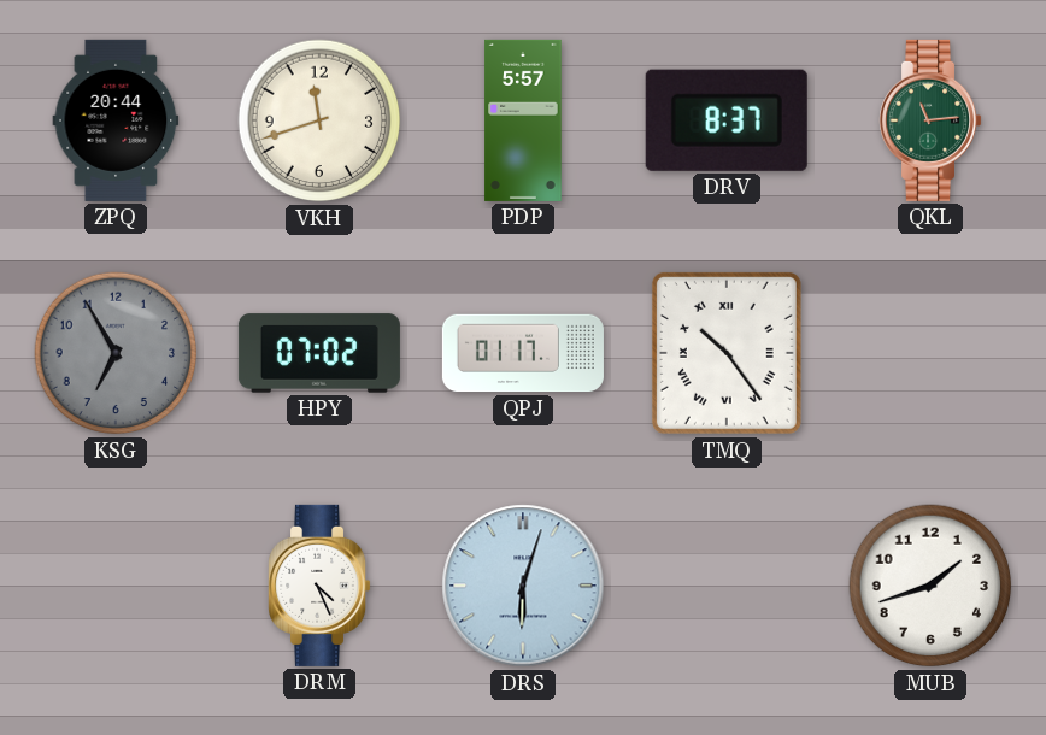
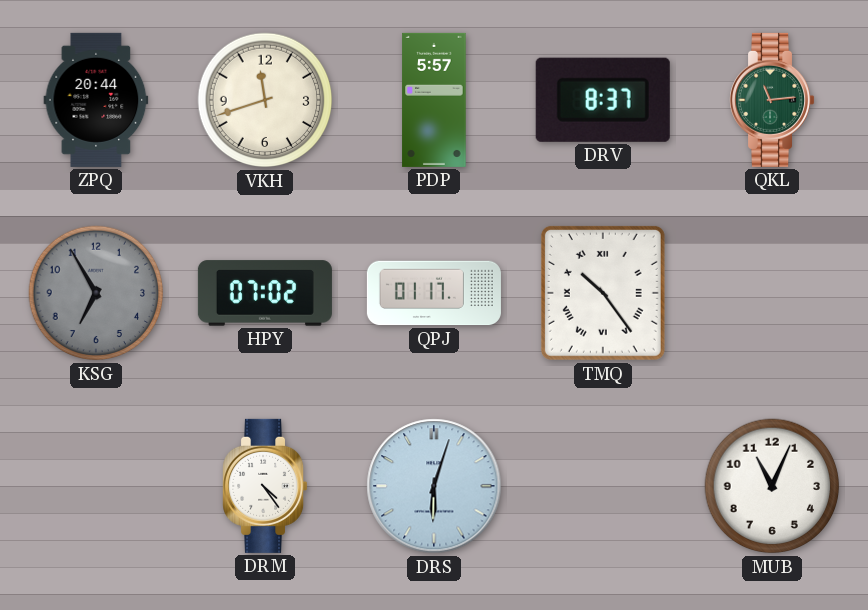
DRM: 4:26 -> 4:24 (265, 486)
MUB: 1:42 -> 11:04 (772, 486)
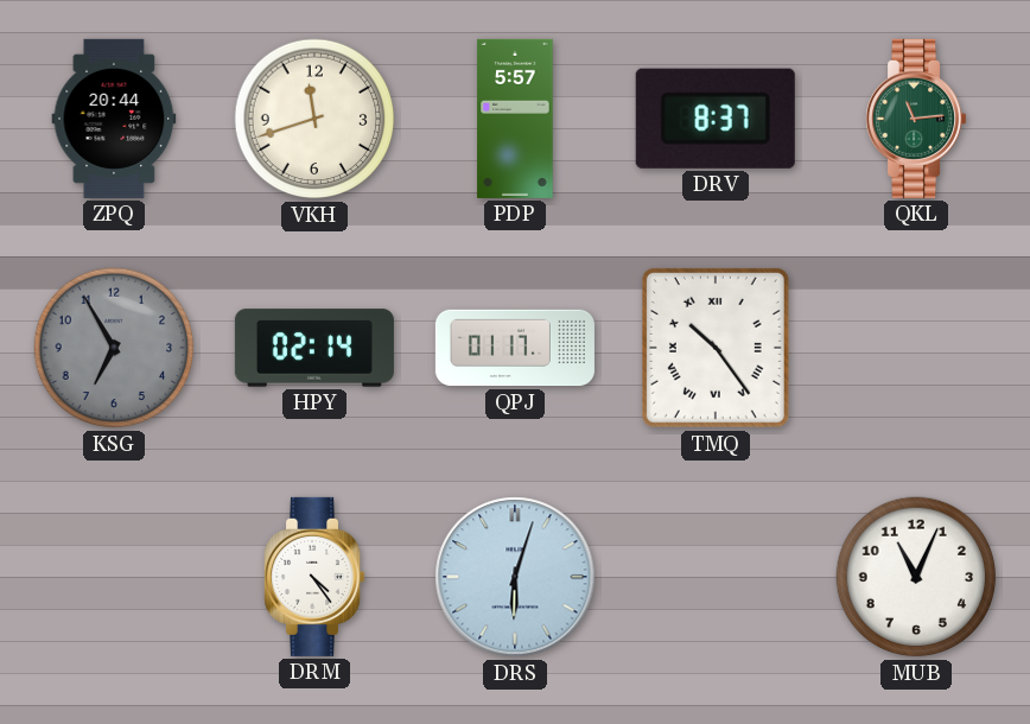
HPY: 07:02 -> 02:14 (314, 348)
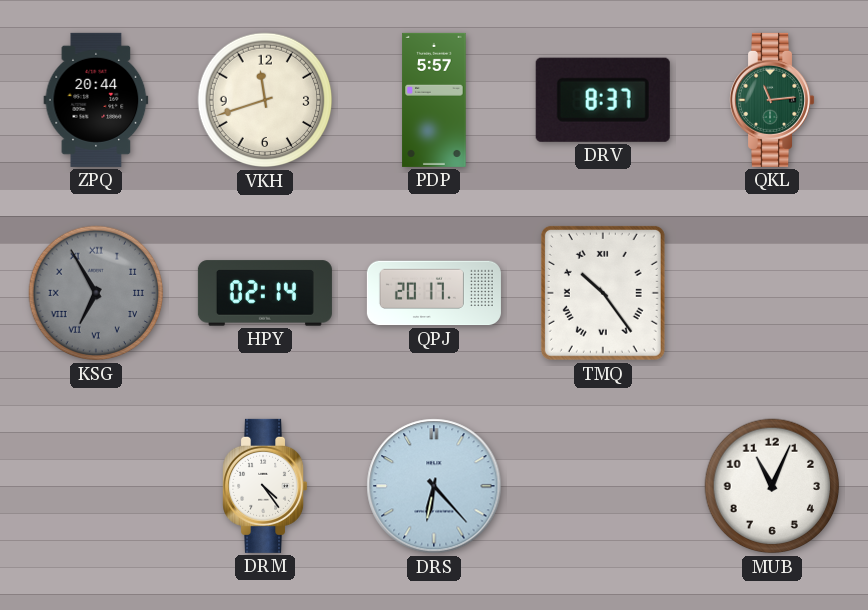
KSG numerals: Arabic -> Roman (96, 293)
QPJ: 01:17 -> 20:17 (434, 293)
DRS: 6:03 -> 6:23 (434, 486)
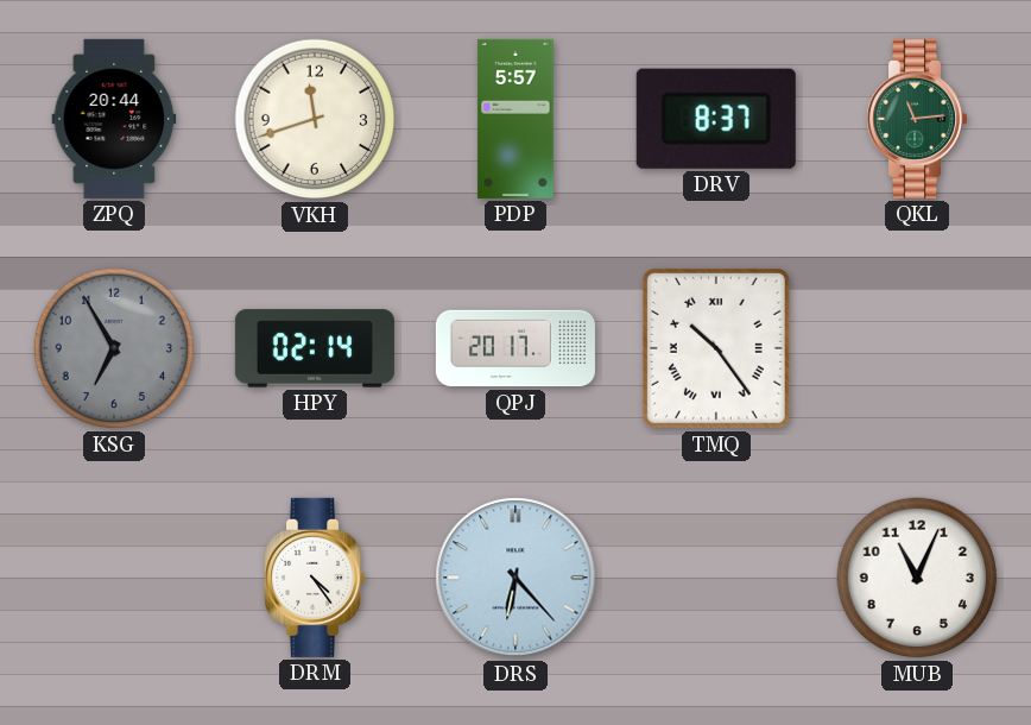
KSG numerals: Roman -> Arabic (114, 348)
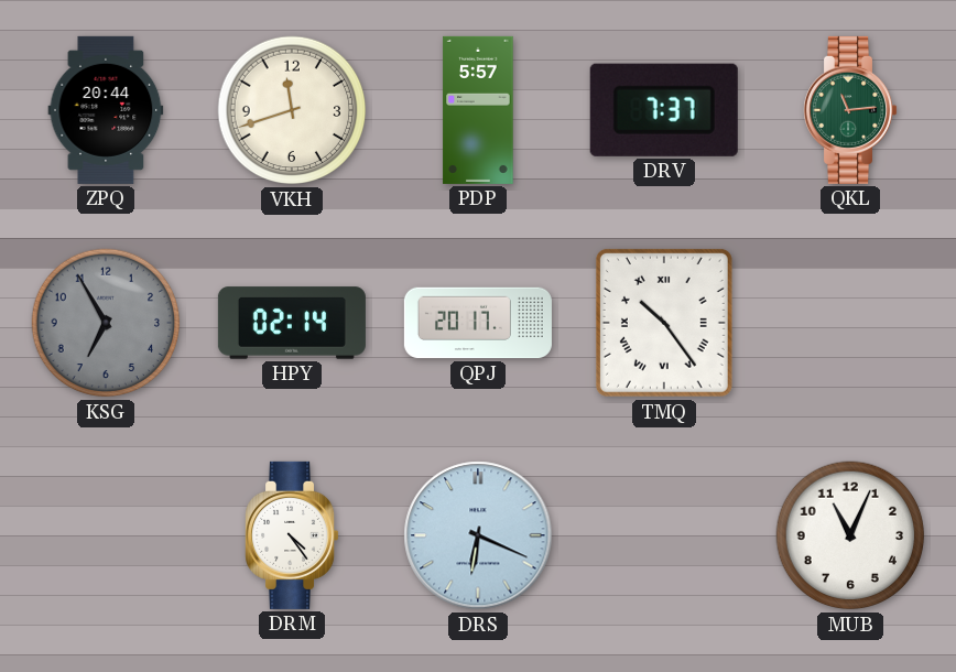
DRV: 8:37 -> 7:37 (664, 110)
DRS: 6:23 -> 6:19 (478, 535)
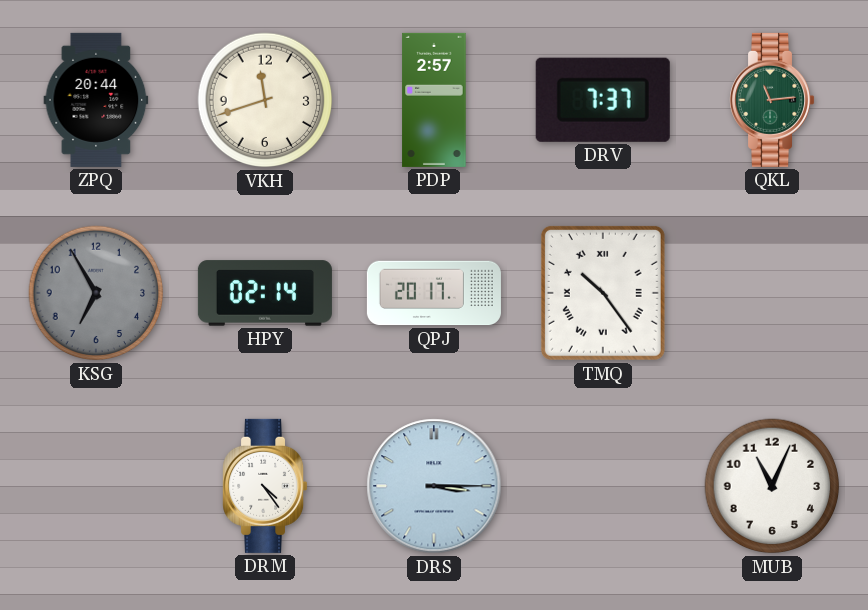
PDP: 5:57 -> 2:57 (434, 100)
DRS: 6:19 -> 3:15 (434, 486)
